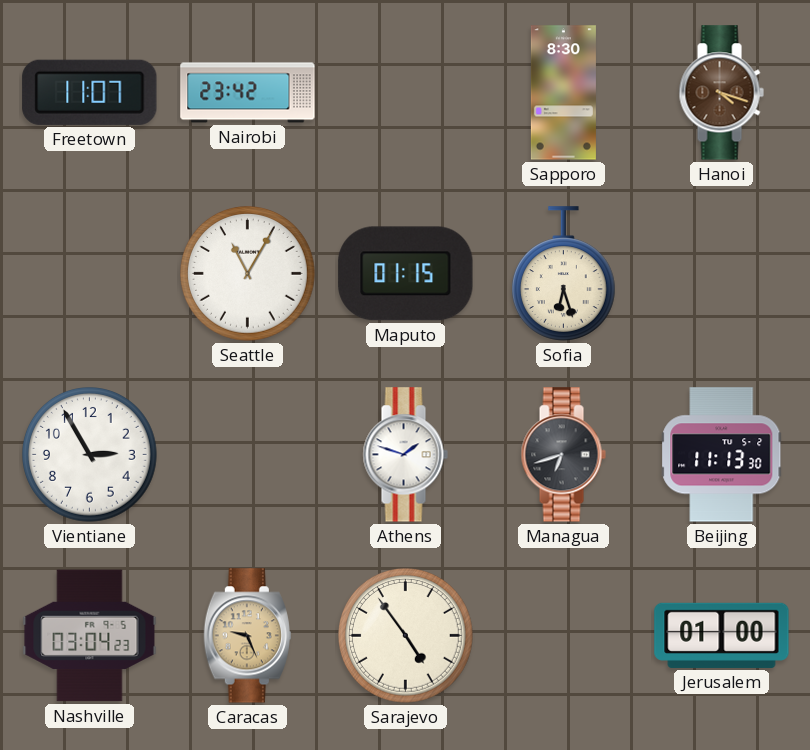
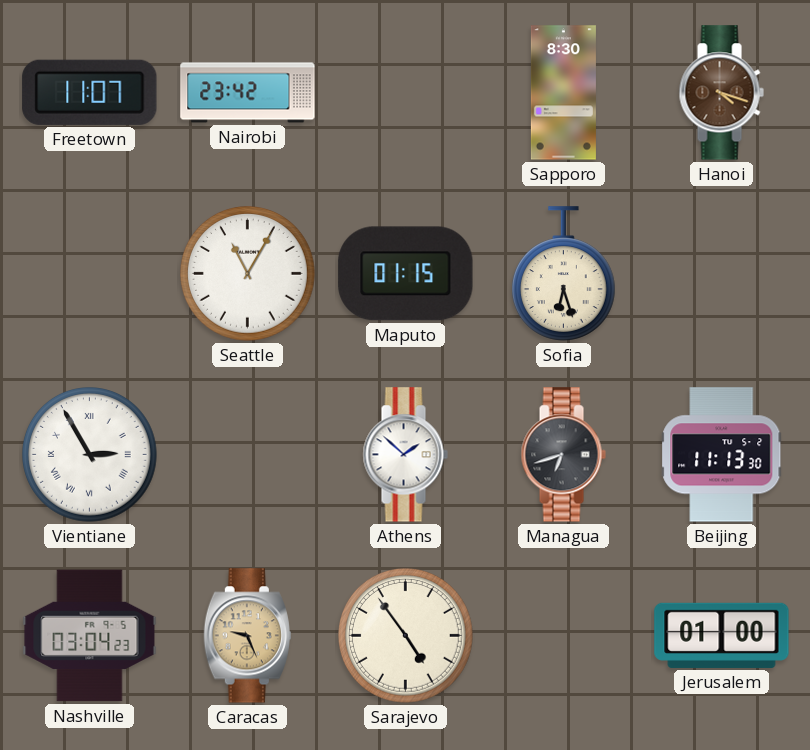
Vientiane numerals: Arabic -> Roman (90, 455)
Athens: 1:48 -> 1:52 (405, 455)
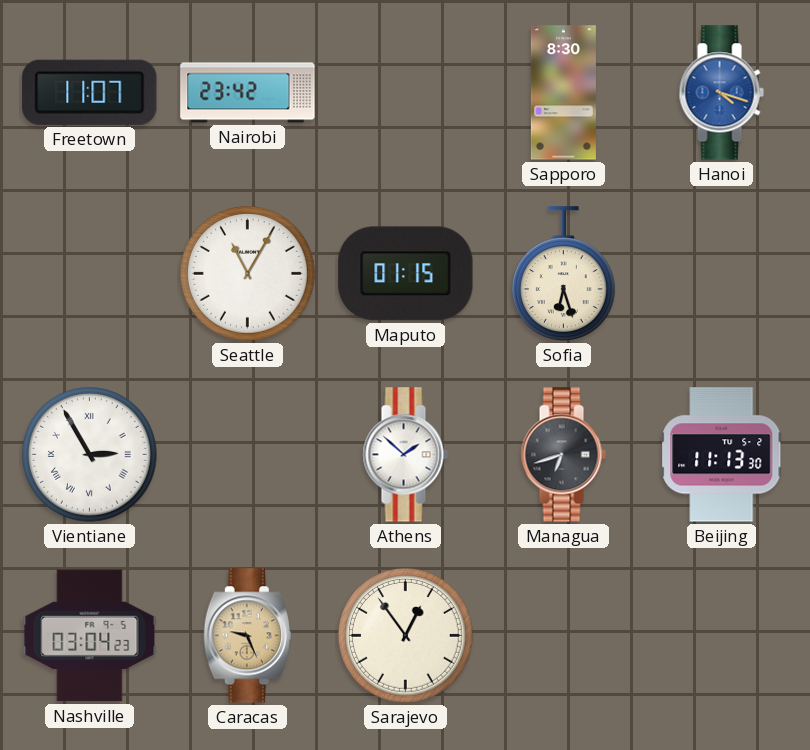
Hanoi dial: brown -> blue (721, 93)
Sarajevo: 4:54 -> 12:54 (406, 636)
Jerusalem: 01:00 -> none (722, 635)
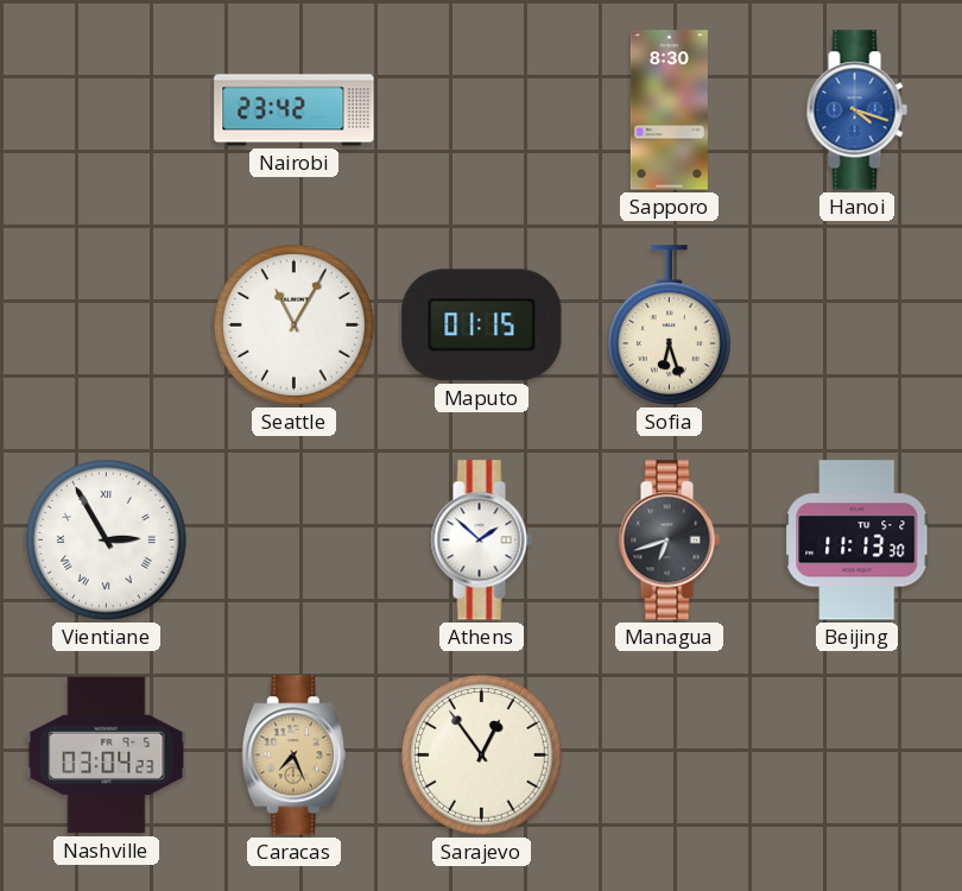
Freetown: 11:07 -> none (90, 92)
Caracas: 9:26 -> 7:26 (293, 756)
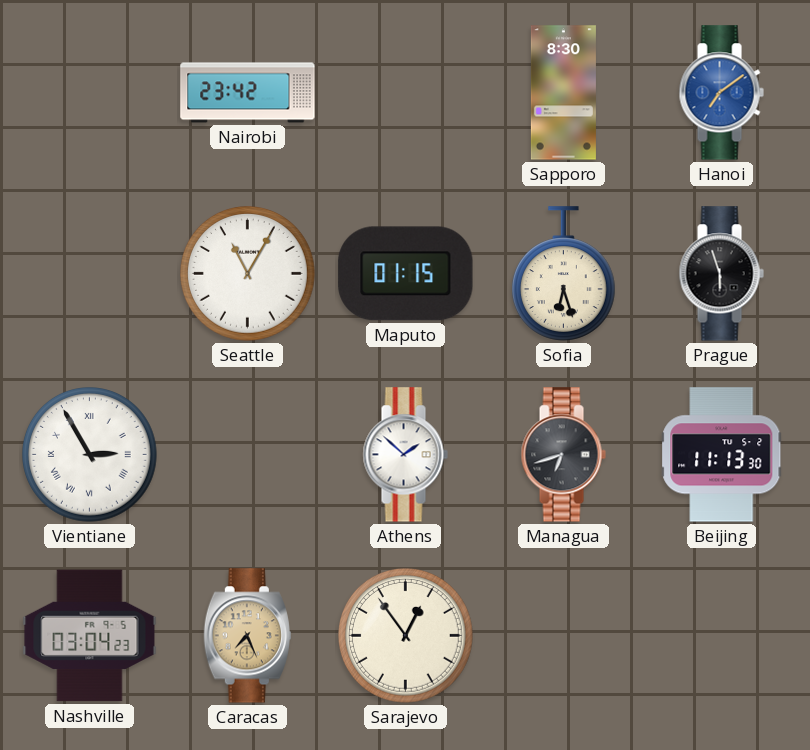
Hanoi: 4:18 -> 7:09 (721, 93)
Prague: none -> 5:57 (721, 274)
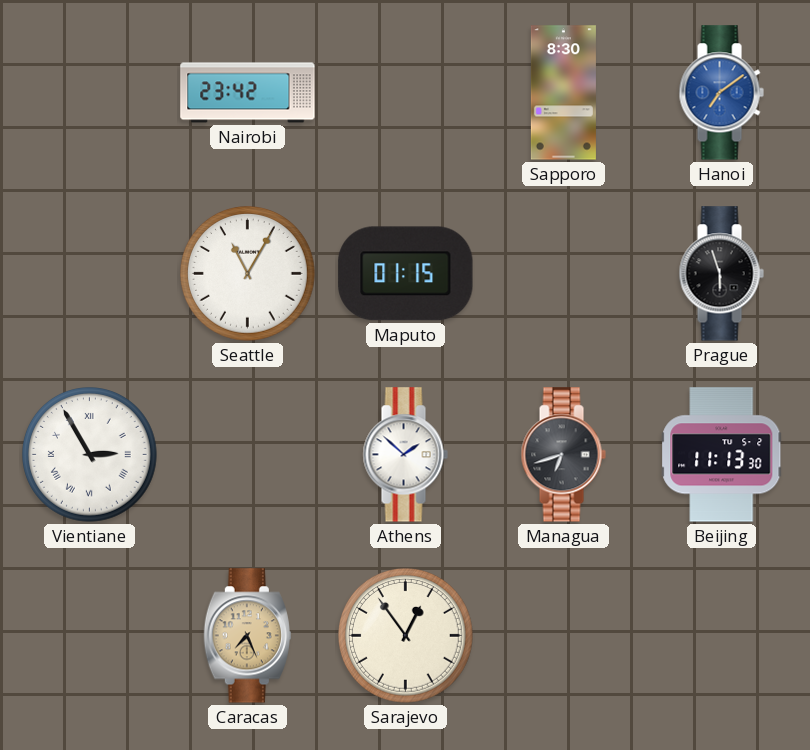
Sofia: 6:27 -> none (563, 274)
Nashville: 03:04 -> none (90, 636)
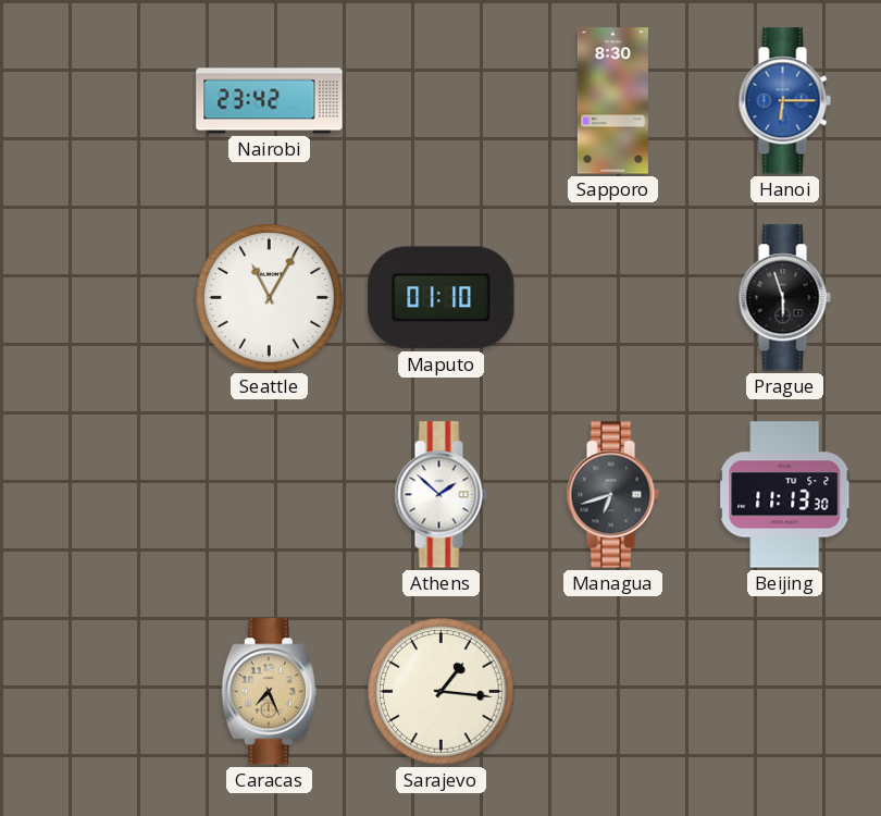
Hanoi: 7:09 -> 6:15 (784, 101)
Maputo: 01:15 -> 01:10 (442, 298)
Vientiane: 2:55 -> none (90, 455)
Sarajevo: 12:54 -> 1:16 (442, 692)
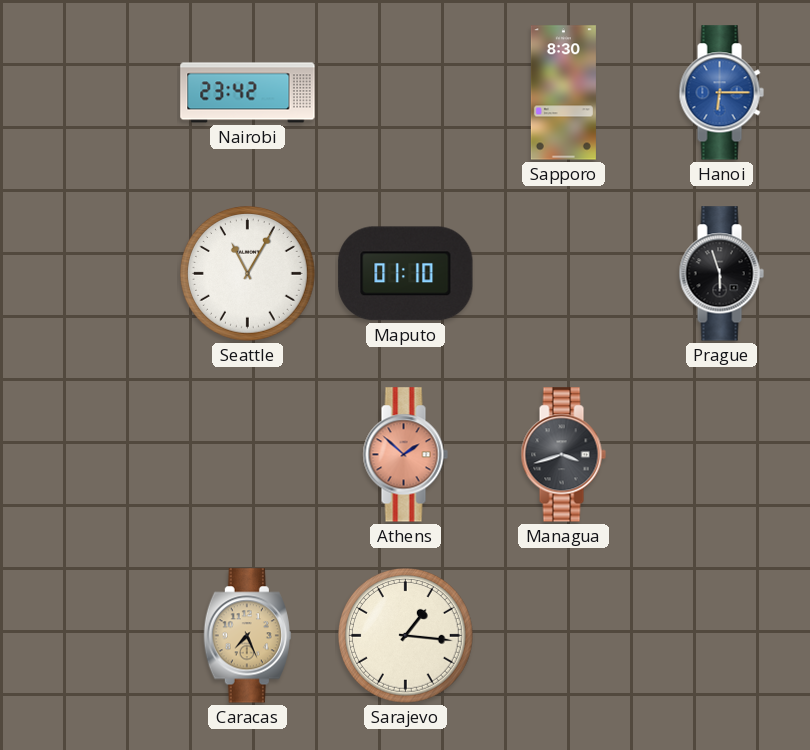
Athens dial: white -> salmon (405, 455)
Managua: 6:42 -> 3:42 (563, 455)
Beijing: 11:13 -> none (785, 495)
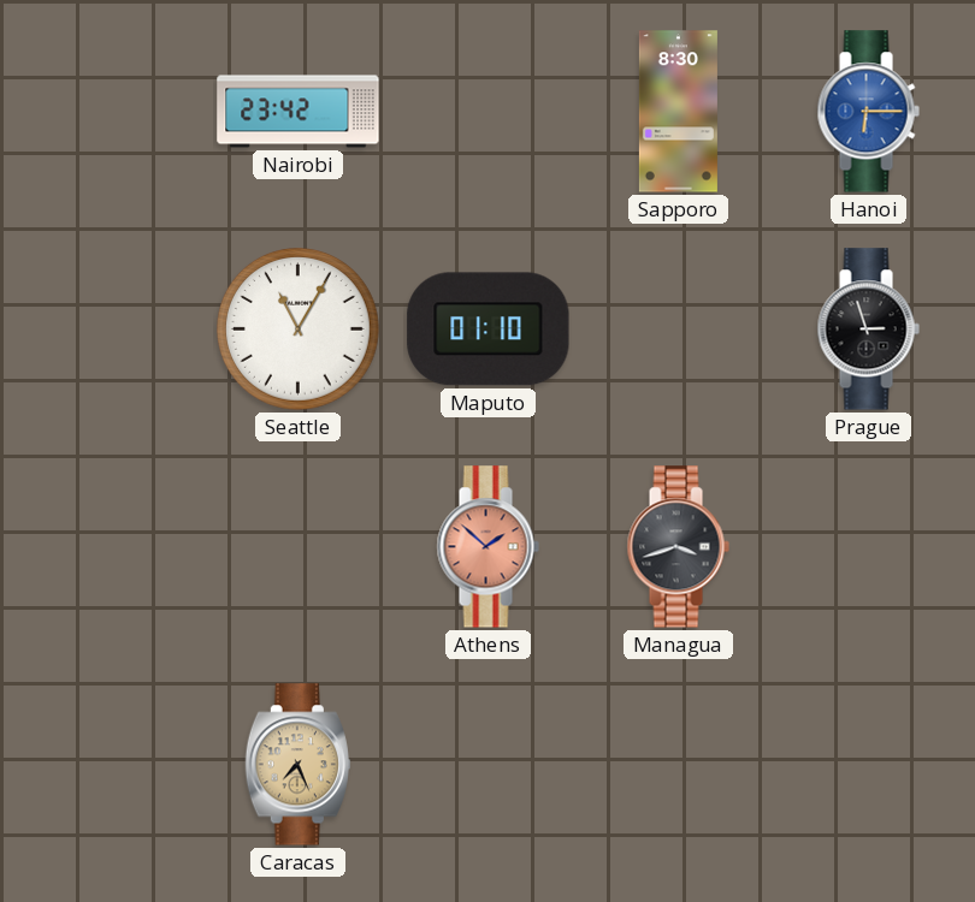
Prague: 5:57 -> 2:57 (868, 330)
Sarajevo: 1:16 -> none (406, 636)
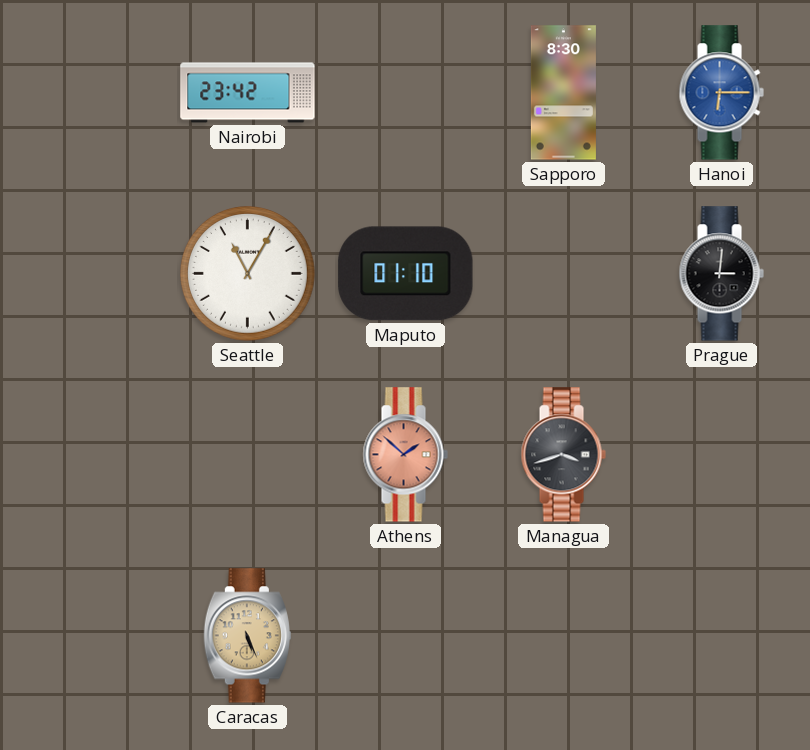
Prague: 2:57 -> 3:01 (721, 274)
Caracas: 7:26 -> 5:26 (247, 636)
